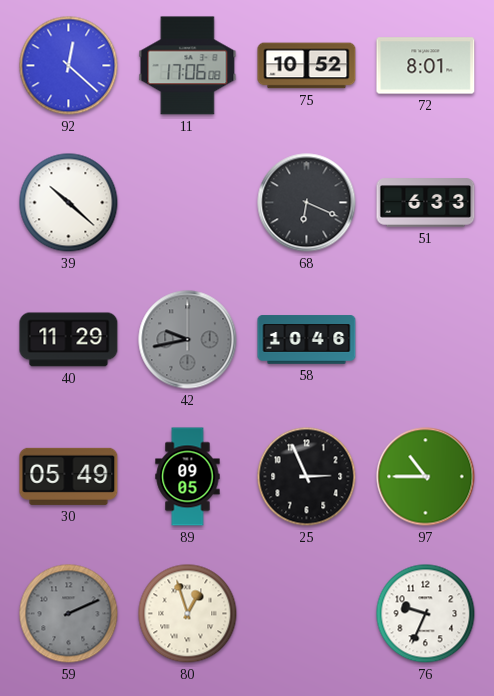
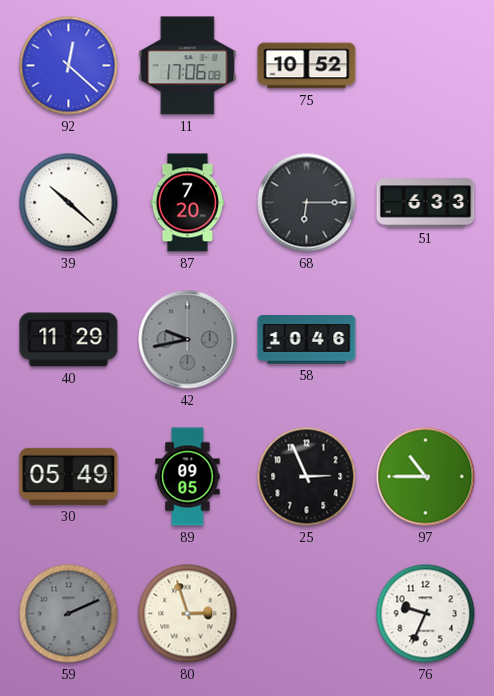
72: 8:01 -> none (426, 66)
87: none -> 7:20 (188, 203)
68: 6:19 -> 6:15 (307, 203)
80: 12:57 -> 2:57 (188, 614)
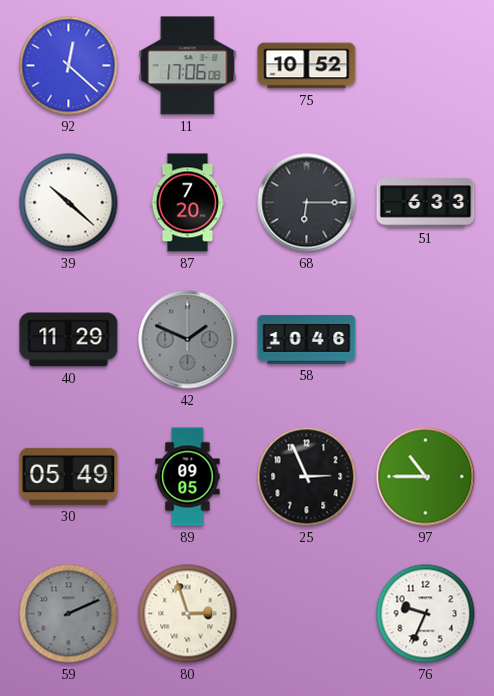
42: 9:43 -> 1:49 (188, 340)
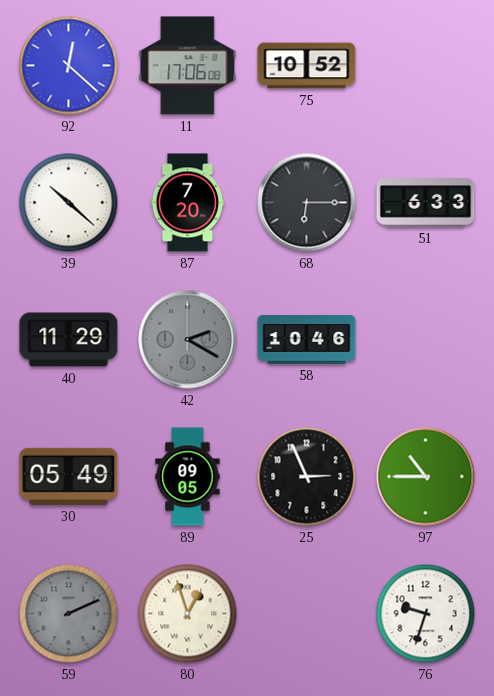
42: 1:49 -> 2:20 (188, 340)
80: 2:57 -> 12:57 (188, 614)
76: 9:34 -> 9:33 (426, 614)
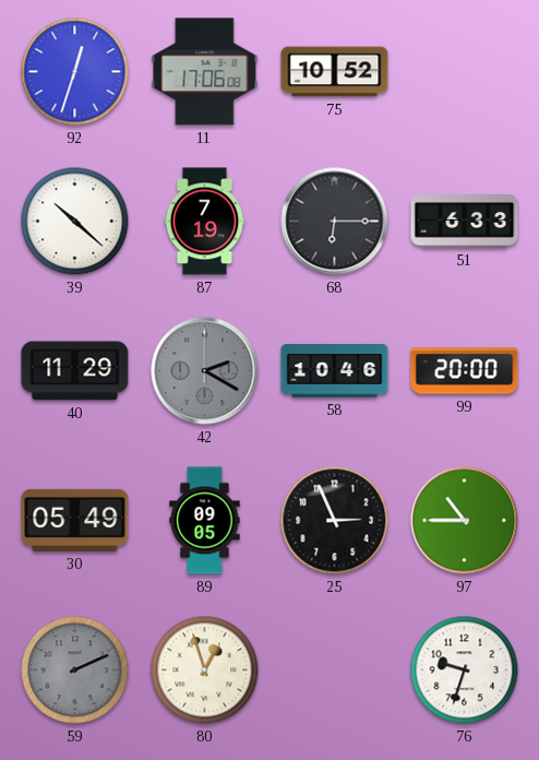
92: 12:22 -> 12:33 (75, 72)
87: 7:20 -> 7:19 (205, 222)
99: none -> 20:00 (465, 371)
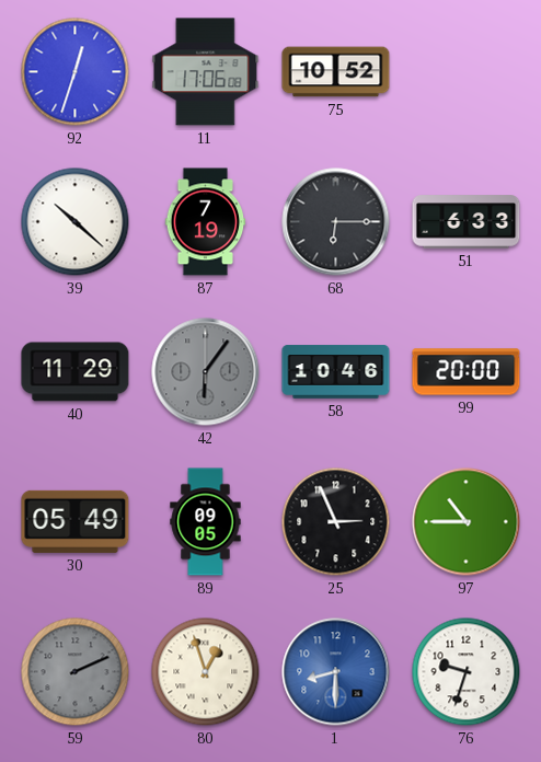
42: 2:20 -> 6:06 (206, 372)
1: none -> 8:30 (336, 672)
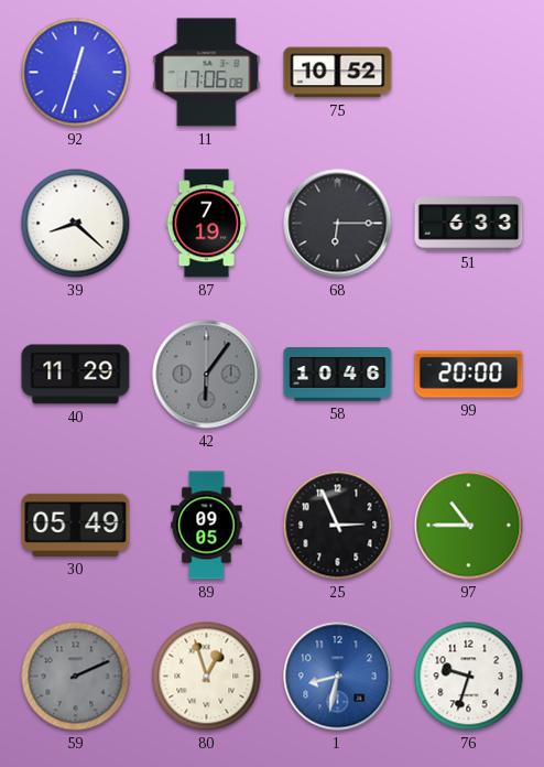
39: 10:22 -> 8:22 (76, 224)
1: 8:30 -> 8:32 (338, 677)
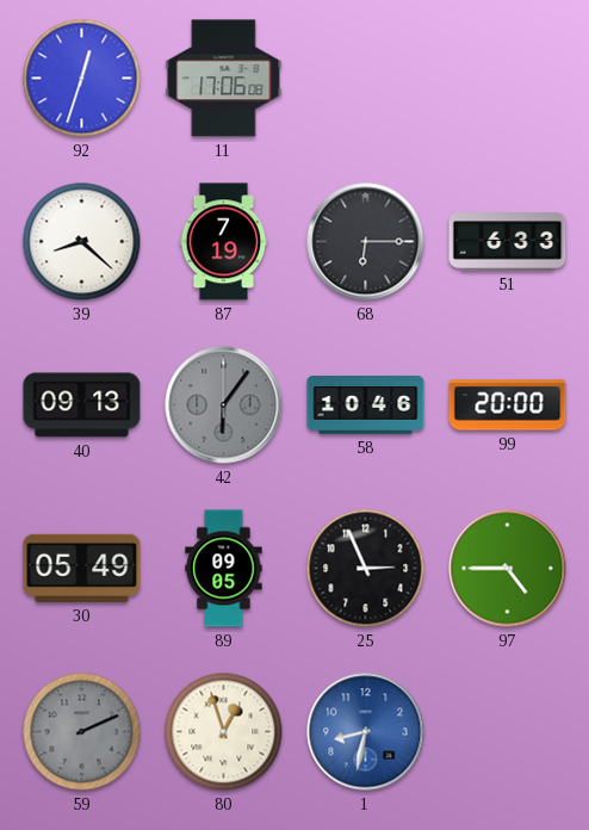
75: 10:52 -> none (338, 73)
40: 11:29 -> 09:13 (82, 405)
97: 10:45 -> 4:45 (508, 569)
76: 9:33 -> none (469, 677)
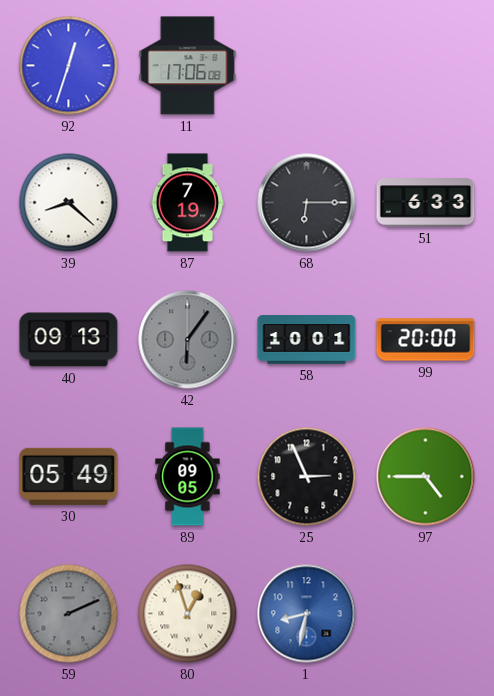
58: 10:46 -> 10:01 (307, 340)
